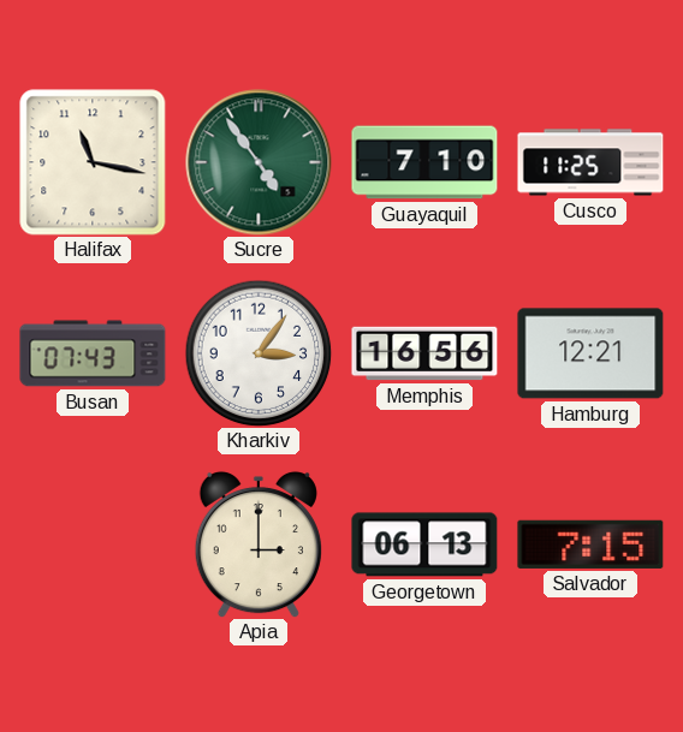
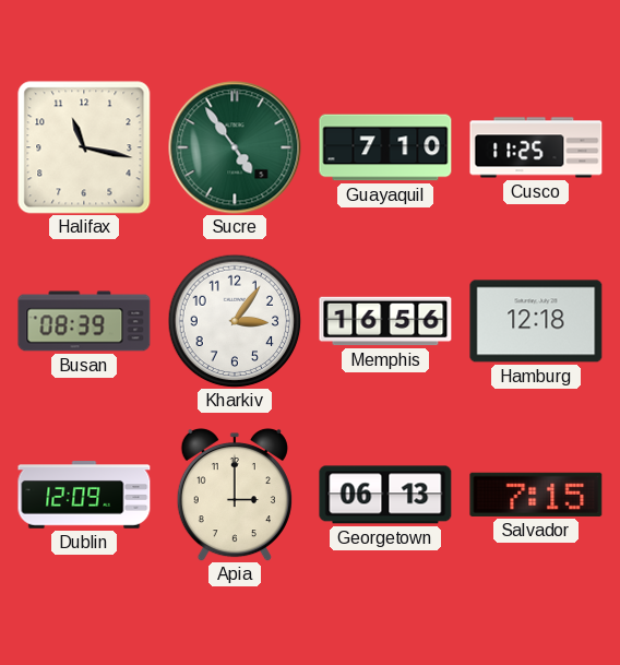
Busan: 07:43 -> 08:39 (84, 321)
Hamburg: 12:21 -> 12:18 (536, 321)
Dublin: none -> 12:09 (84, 495)
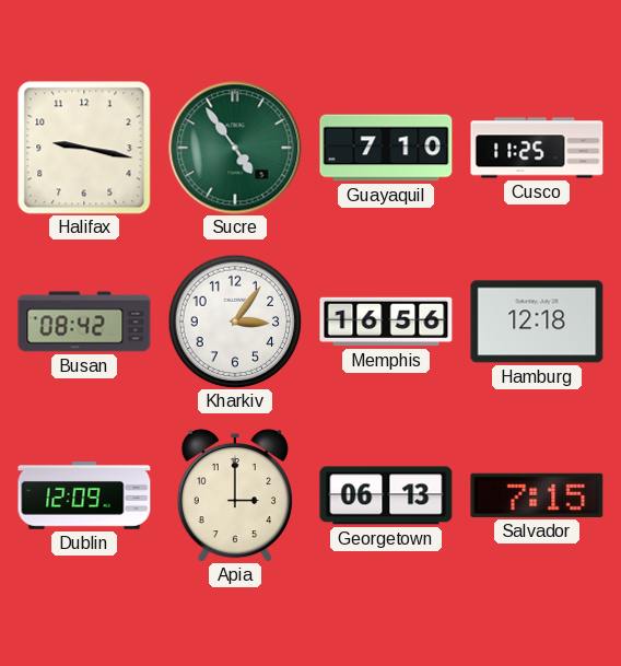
Halifax: 11:17 -> 9:17 (84, 148)
Busan: 08:39 -> 08:42 (84, 322)
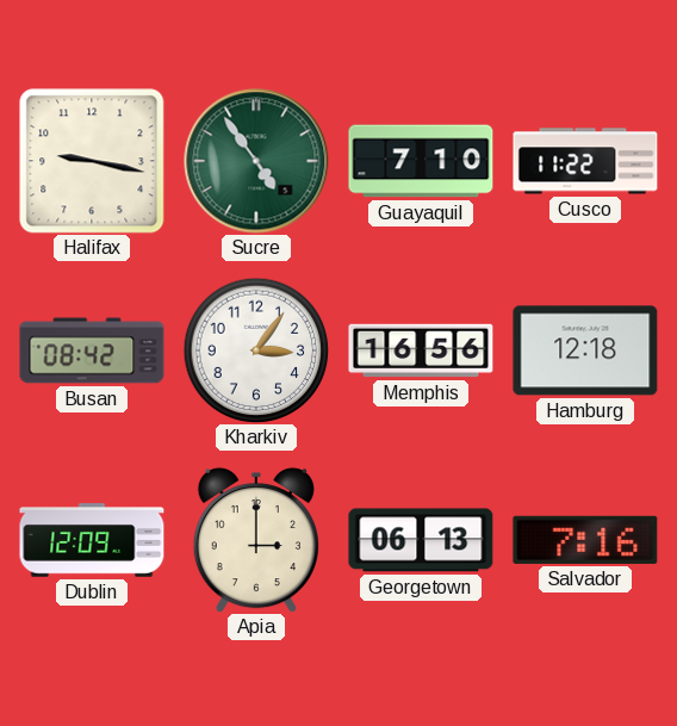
Cusco: 11:25 -> 11:22 (585, 161)
Salvador: 7:15 -> 7:16 (585, 540)
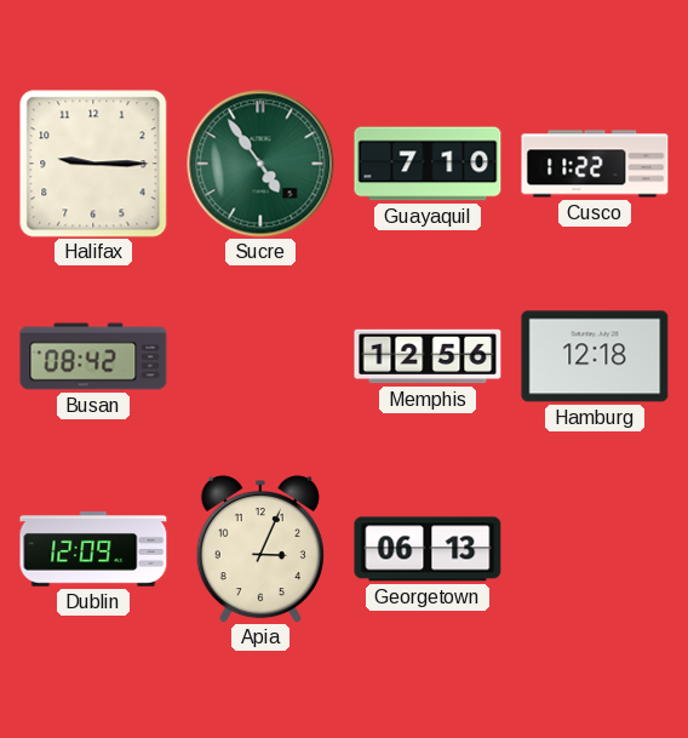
Halifax: 9:17 -> 9:15 (93, 164)
Kharkiv: 3:06 -> none (256, 350)
Memphis: 16:56 -> 12:56 (428, 356)
Apia: 3:00 -> 3:04 (260, 549)
Salvador: 7:16 -> none (585, 540)
